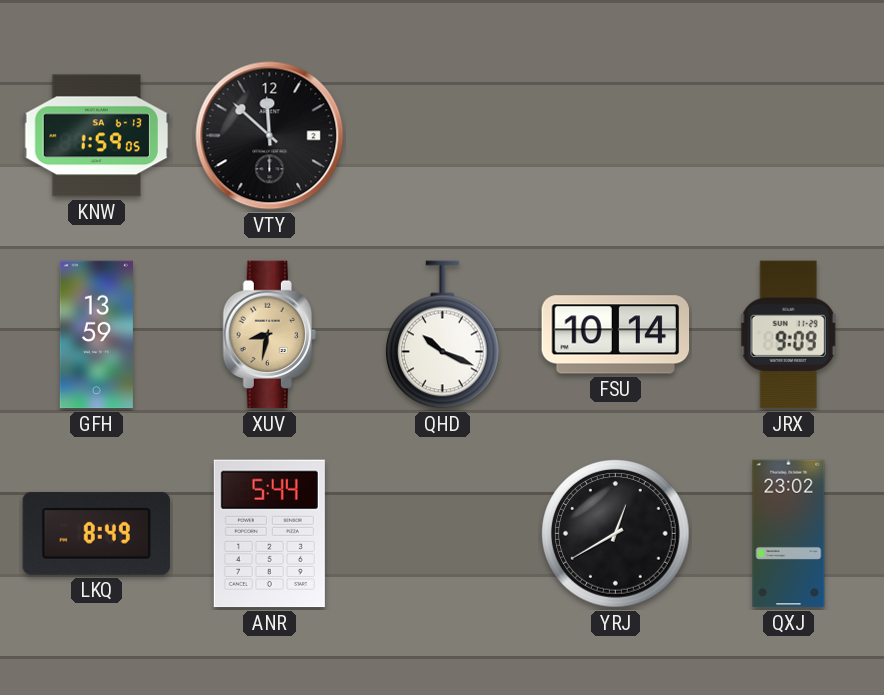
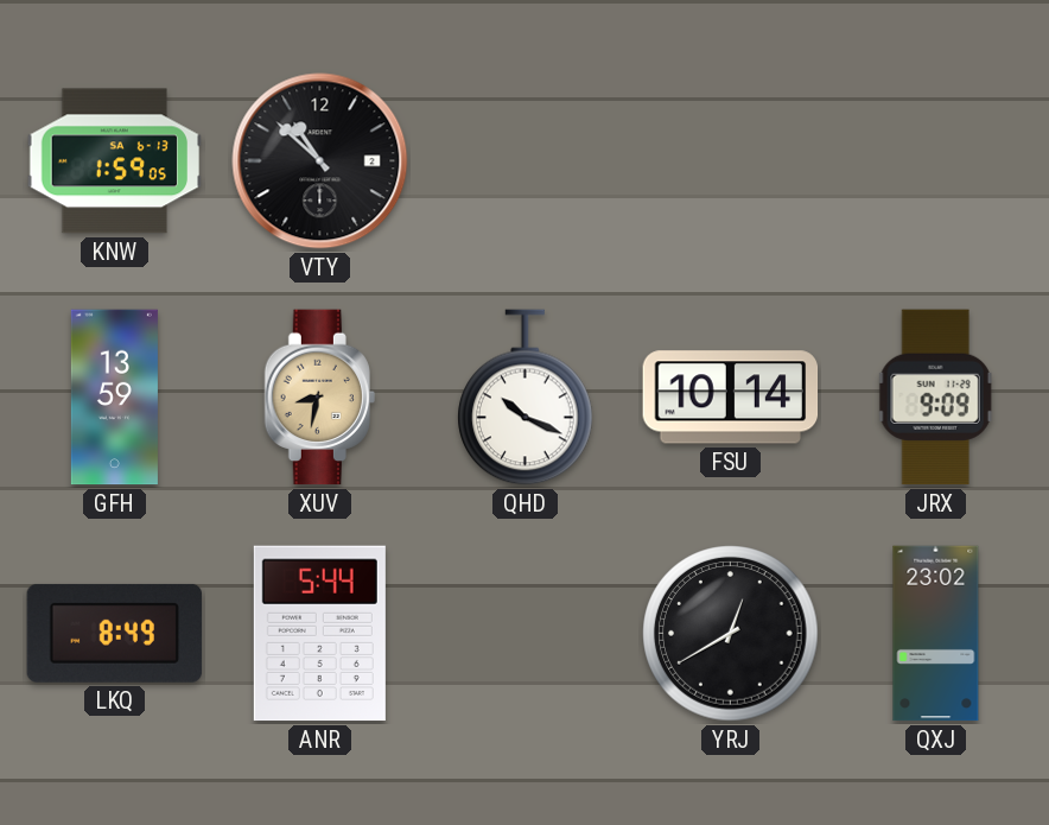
VTY: 11:52 -> 10:52 (320, 161)
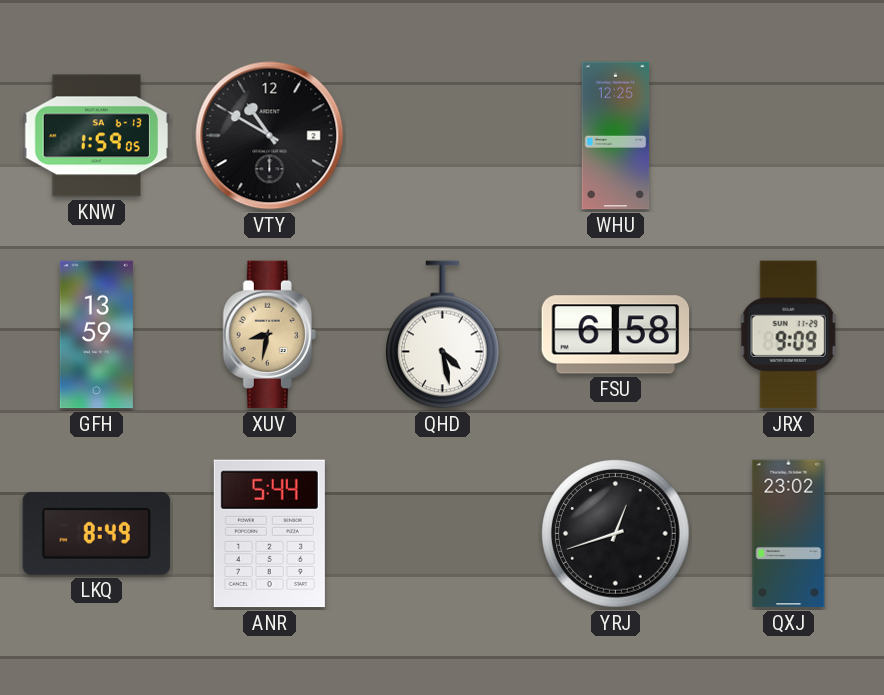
VTY: 10:52 -> 10:50 (270, 136)
WHU: none -> 12:25 (616, 136)
QHD: 10:19 -> 4:28 (443, 335)
FSU: 10:14 -> 6:58 (616, 335)
YRJ: 12:40 -> 12:42 (616, 534)
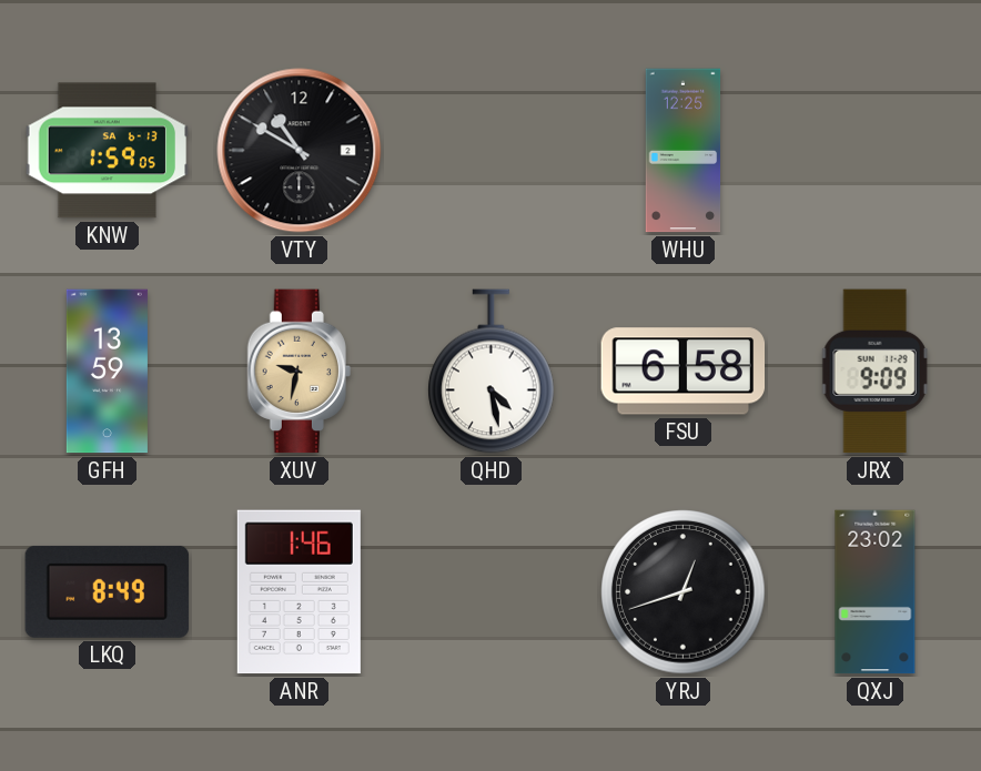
XUV: 8:32 -> 9:32 (299, 372)
ANR: 5:44 -> 1:46 (299, 592)
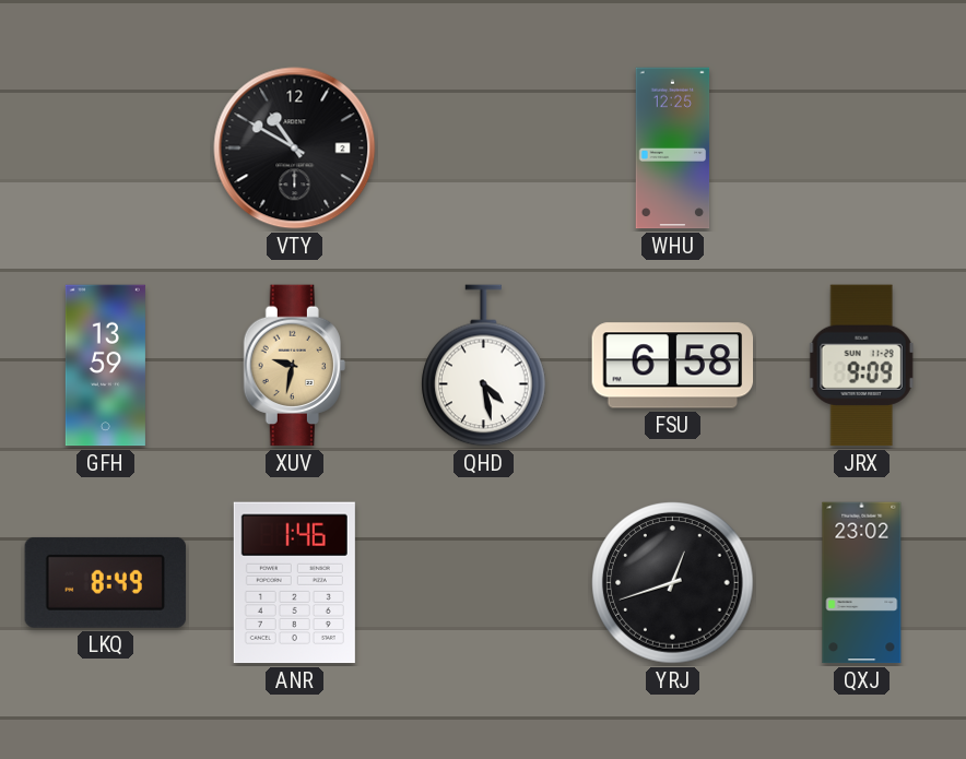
KNW: 1:59 -> none (108, 151)
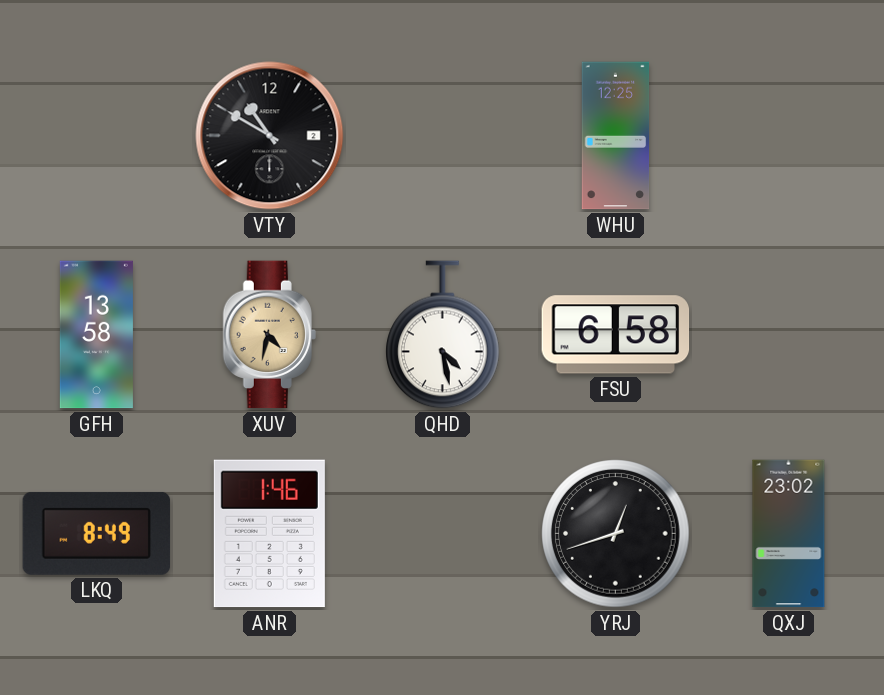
GFH: 13:59 -> 13:58 (96, 335)
XUV: 9:32 -> 4:32 (269, 335)
JRX: 9:09 -> none (861, 366)
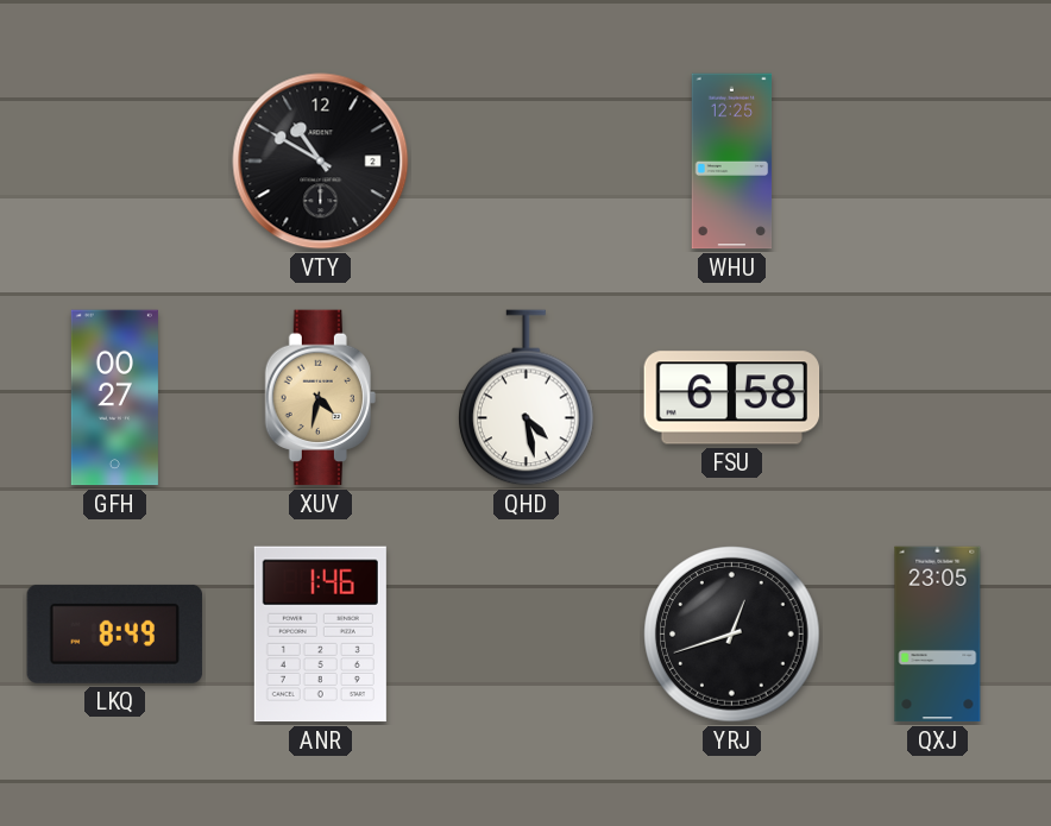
GFH: 13:58 -> 00:27 (114, 398)
QXJ: 23:02 -> 23:05 (938, 635)
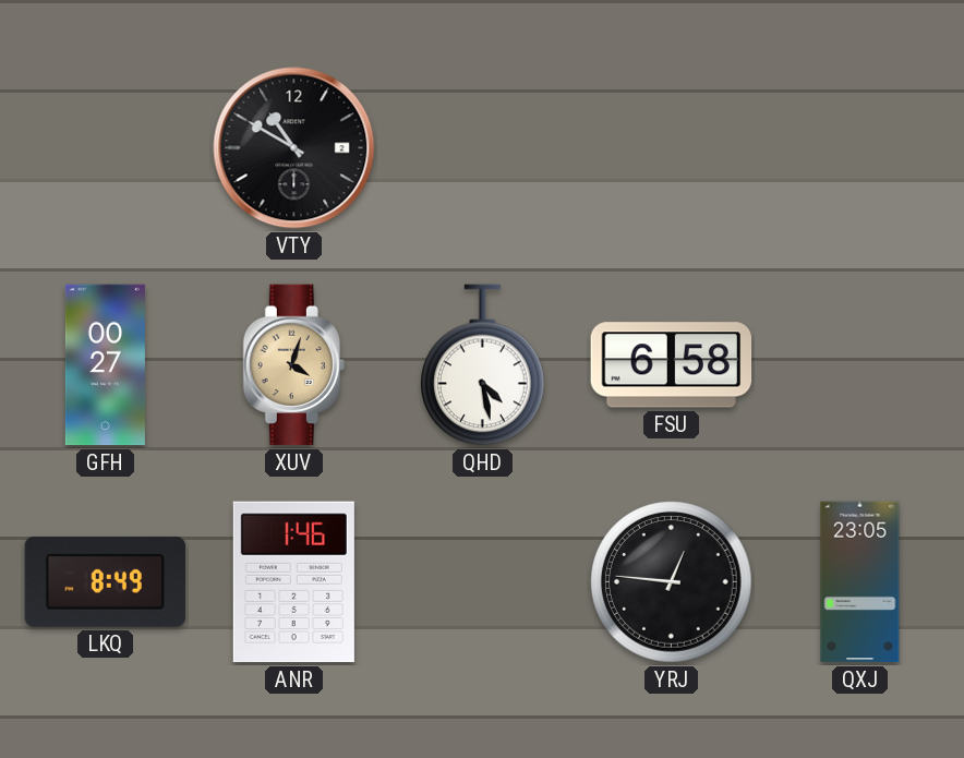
WHU: 12:25 -> none (732, 162)
XUV: 4:32 -> 4:03 (293, 365)
YRJ: 12:42 -> 12:46 (672, 582)
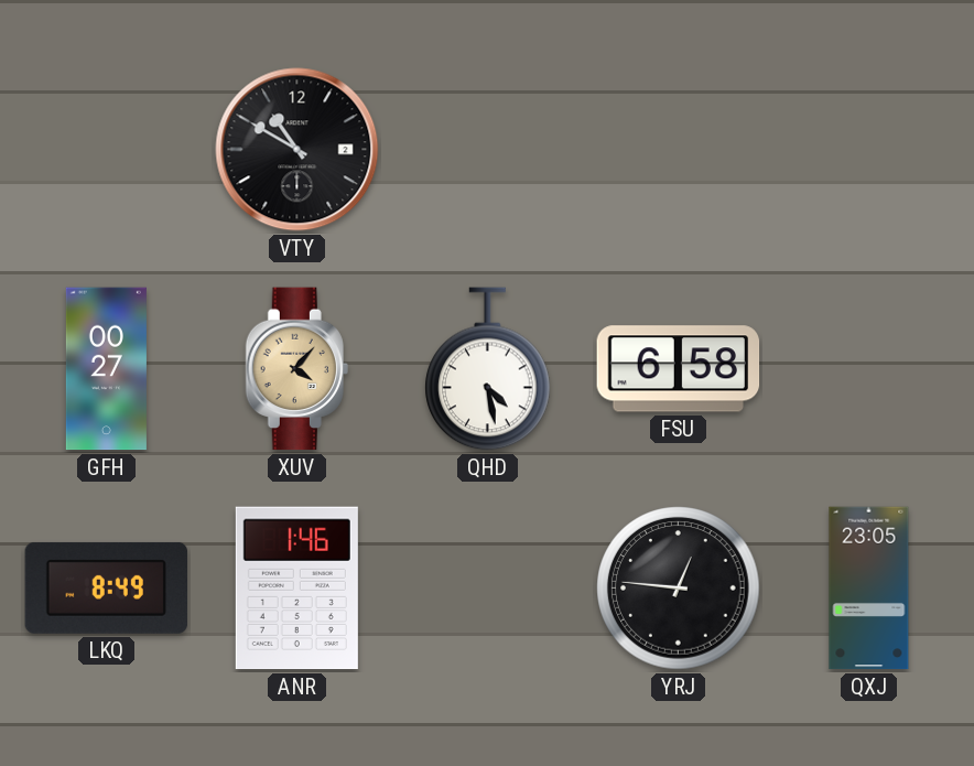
XUV: 4:03 -> 4:07 (296, 369)
